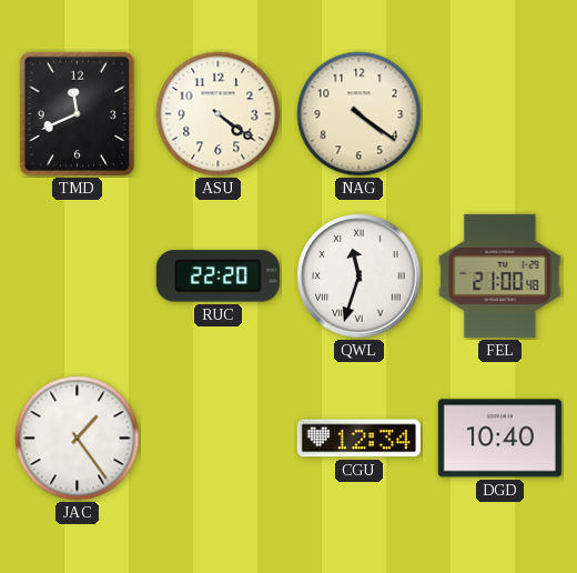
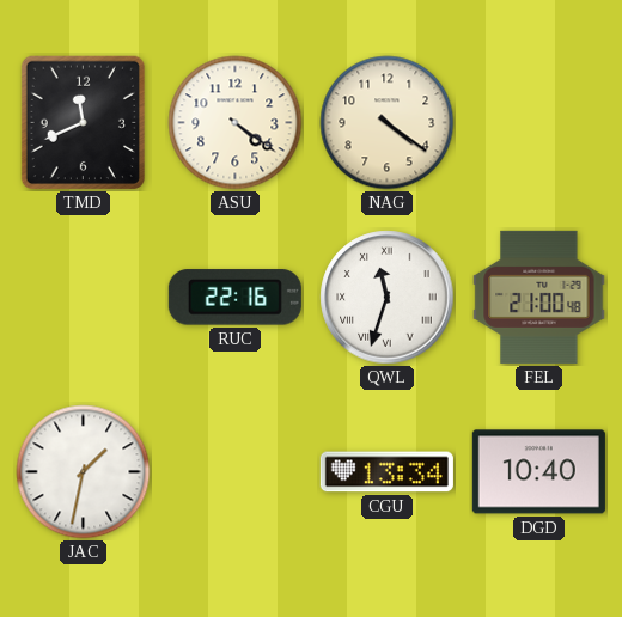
RUC: 22:20 -> 22:16 (234, 298)
JAC: 1:24 -> 1:32 (84, 472)
CGU: 12:34 -> 13:34 (386, 472)
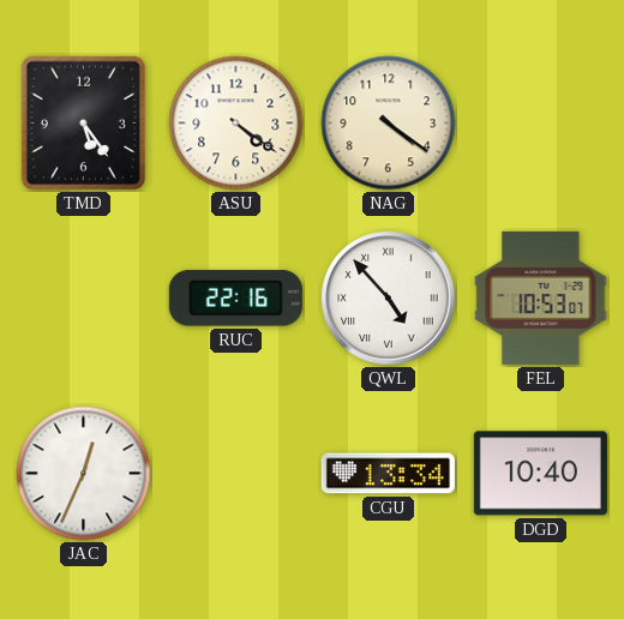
TMD: 11:41 -> 5:24 (84, 124)
QWL: 11:33 -> 4:53 (389, 299)
FEL: 21:00 -> 10:53 (541, 298)
JAC: 1:32 -> 12:34 (84, 474)
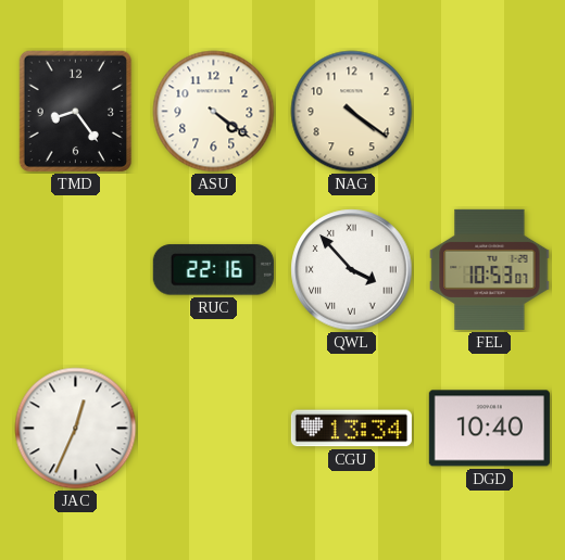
TMD: 5:24 -> 8:24 (76, 112)
QWL: 4:53 -> 3:53 (352, 270)
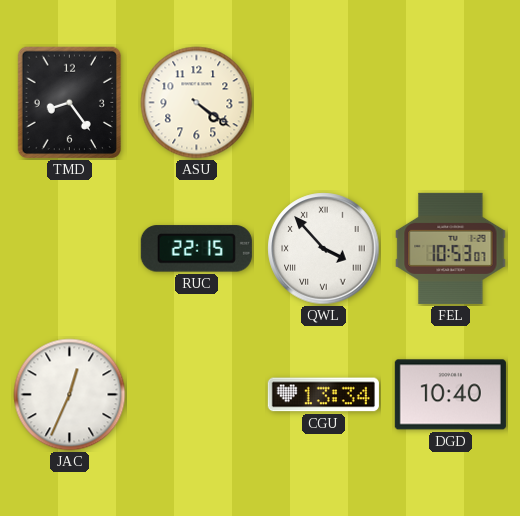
NAG: 4:21 -> none (352, 112)
RUC: 22:16 -> 22:15 (196, 249)
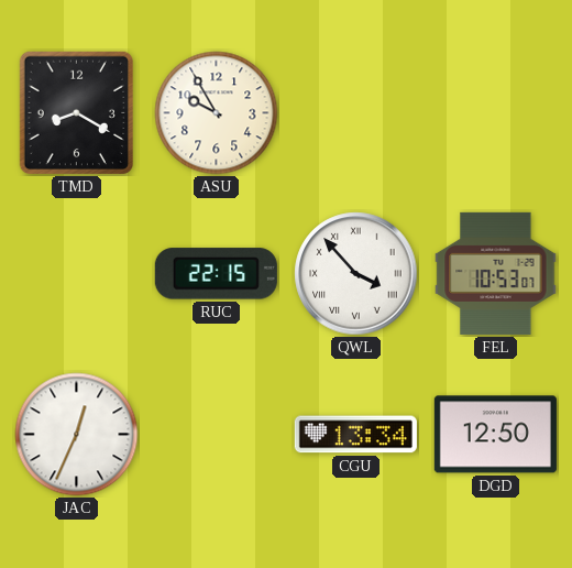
TMD: 8:24 -> 8:20 (77, 113)
ASU: 4:21 -> 9:55 (217, 113)
DGD: 10:40 -> 12:50 (495, 435)
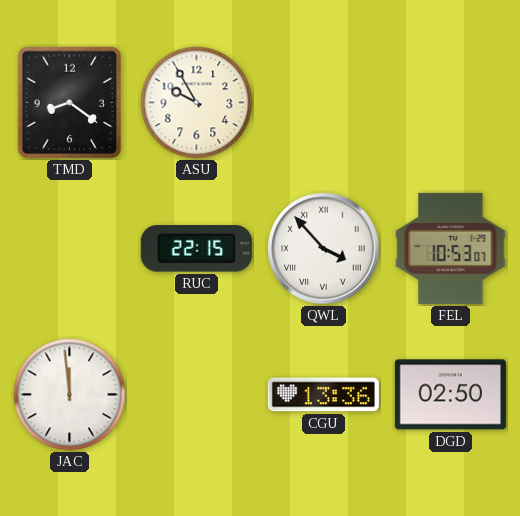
TMD: 8:20 -> 8:21 (70, 103)
JAC: 12:34 -> 11:59 (70, 395)
CGU: 13:34 -> 13:36 (323, 395)
DGD: 12:50 -> 02:50 (450, 395)
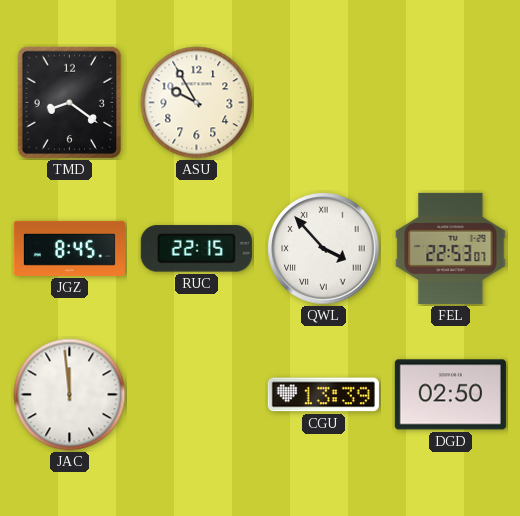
JGZ: none -> 8:45 (69, 248)
FEL: 10:53 -> 22:53 (451, 248)
CGU: 13:36 -> 13:39 (323, 395)
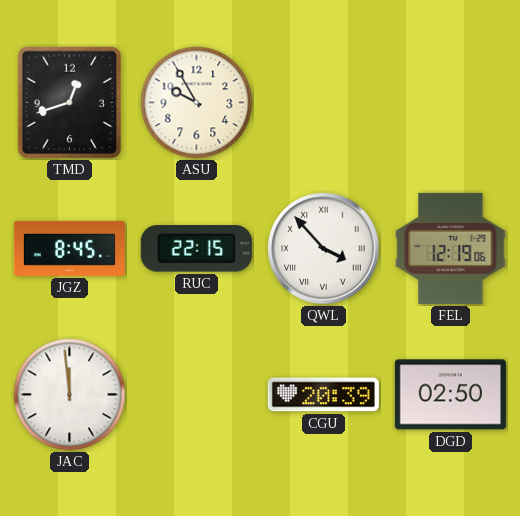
TMD: 8:21 -> 12:42 (70, 103)
FEL: 22:53 -> 12:19 (451, 248)
CGU: 13:39 -> 20:39 (323, 395)
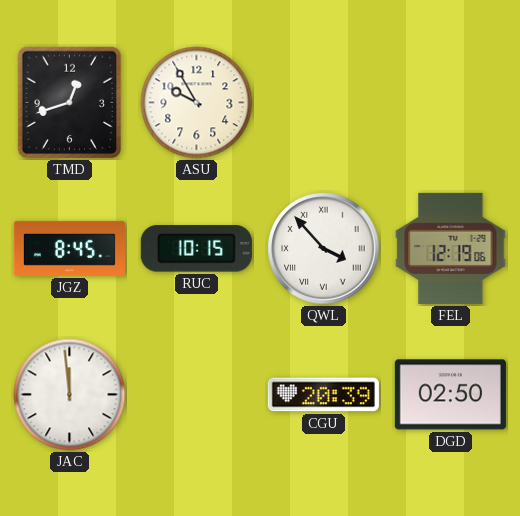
RUC: 22:15 -> 10:15 (196, 249)
